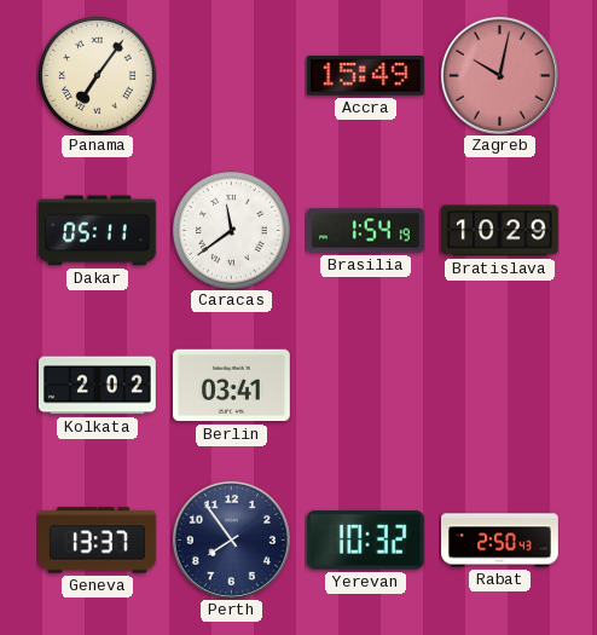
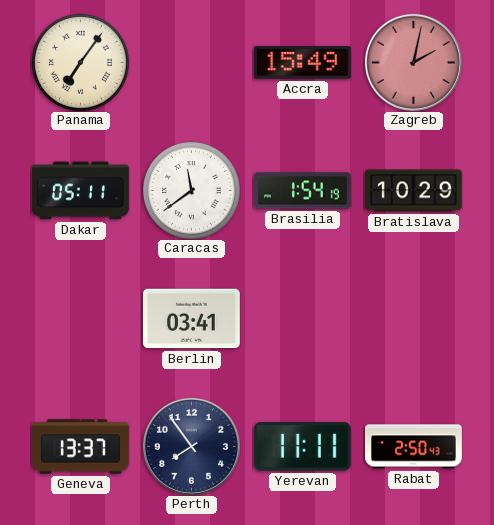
Zagreb: 10:02 -> 2:02 (413, 62)
Kolkata: 2:02 -> none (97, 386)
Yerevan: 10:32 -> 11:11 (302, 447)
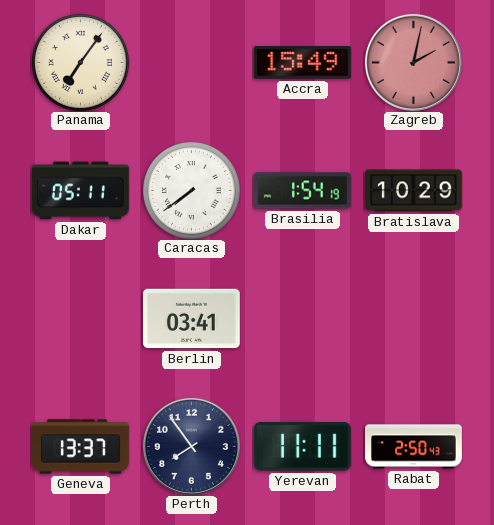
Caracas: 11:39 -> 7:39 (191, 190)
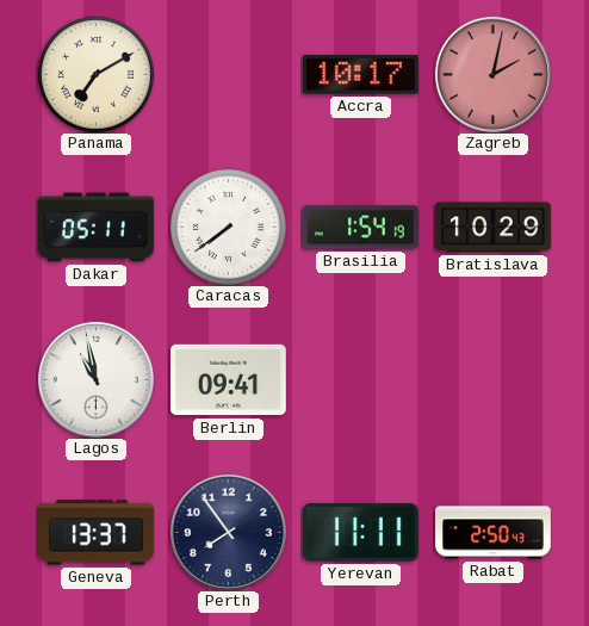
Panama: 7:06 -> 7:10 (95, 74)
Accra: 15:49 -> 10:17 (360, 75)
Lagos: none -> 10:58 (95, 379)
Berlin: 03:41 -> 09:41 (228, 380)
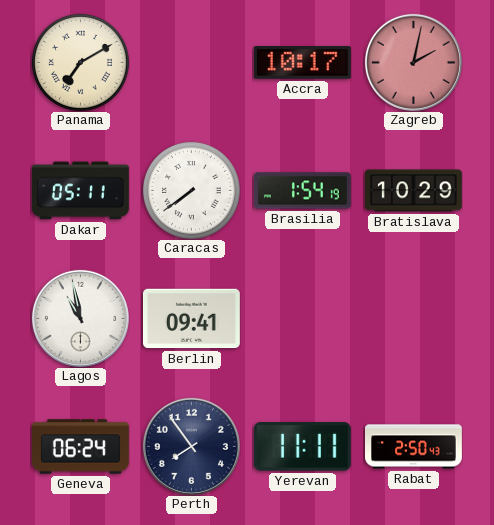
Geneva: 13:37 -> 06:24 (80, 447)
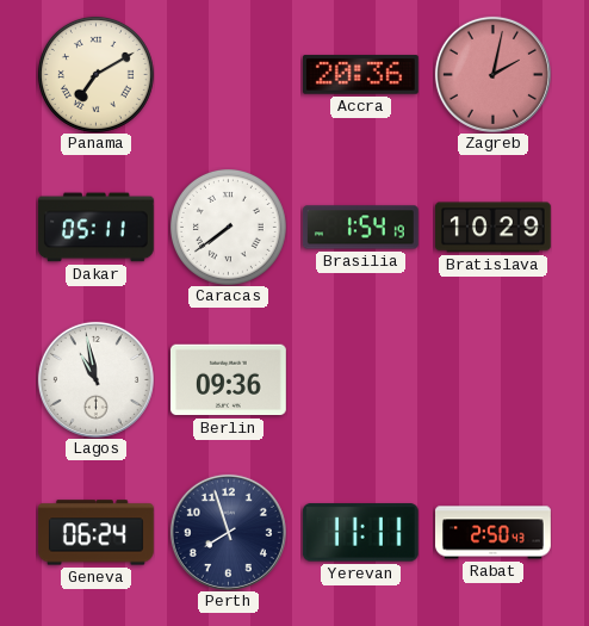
Accra: 10:17 -> 20:36 (360, 75)
Berlin: 09:41 -> 09:36 (228, 380)
Perth: 7:54 -> 7:57 (228, 532)
